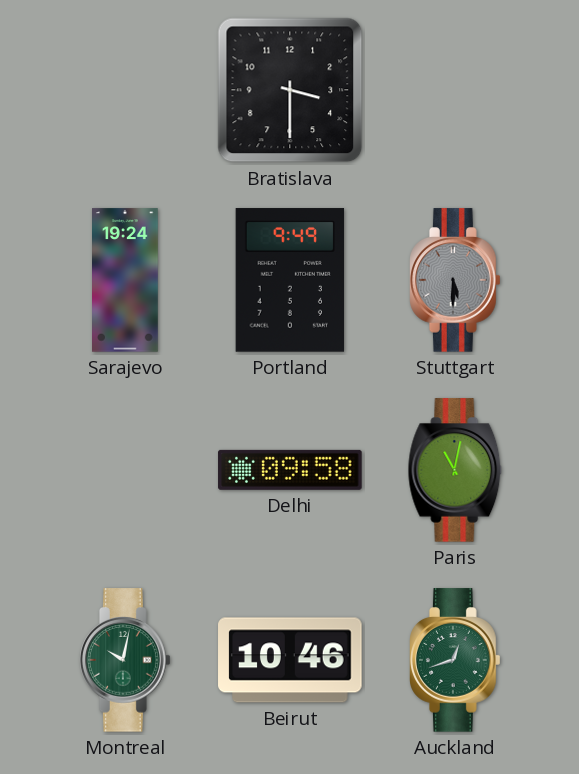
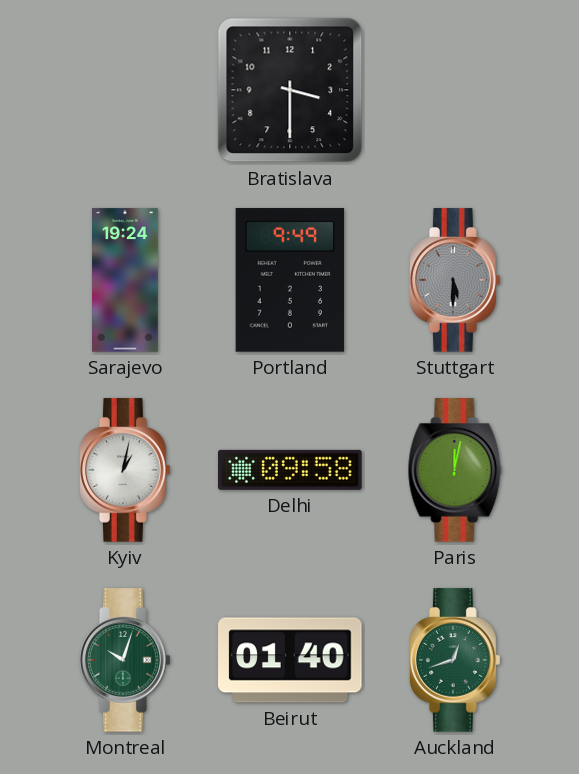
Kyiv: none -> 1:02 (126, 470)
Paris: 11:02 -> 12:02 (455, 470)
Montreal: 10:02 -> 10:03 (126, 660)
Beirut: 10:46 -> 01:40 (290, 660)
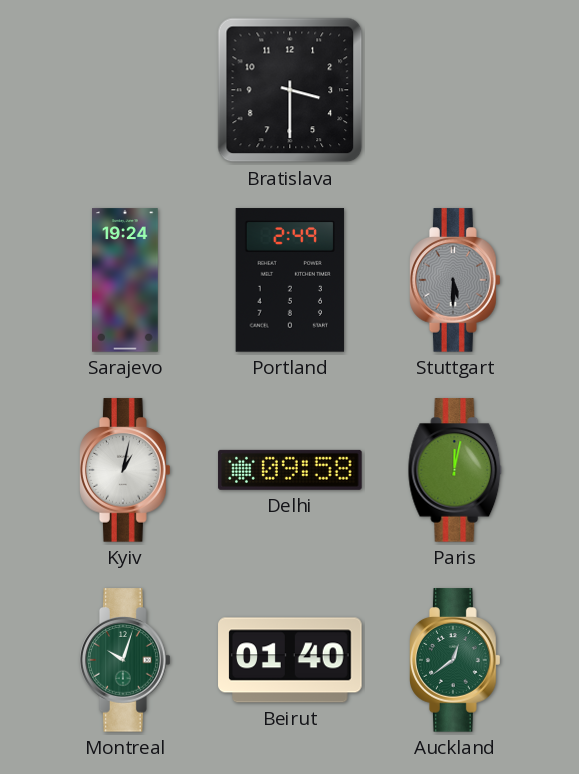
Portland: 9:49 -> 2:49 (290, 280)
Auckland: 12:42 -> 12:39 (456, 660)
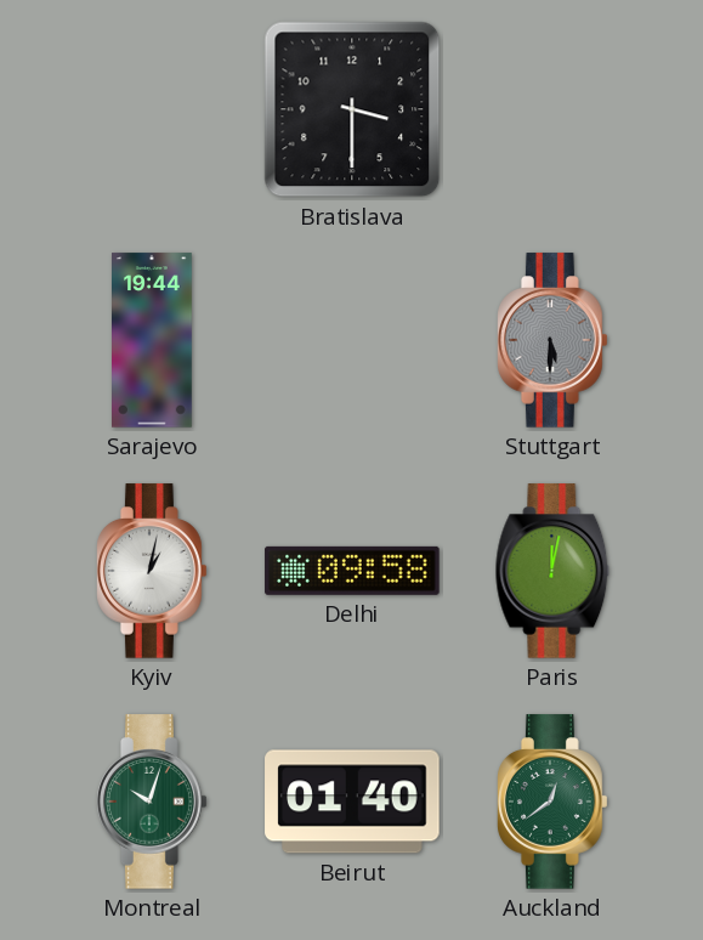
Sarajevo: 19:24 -> 19:44 (153, 340)
Portland: 2:49 -> none (290, 280)
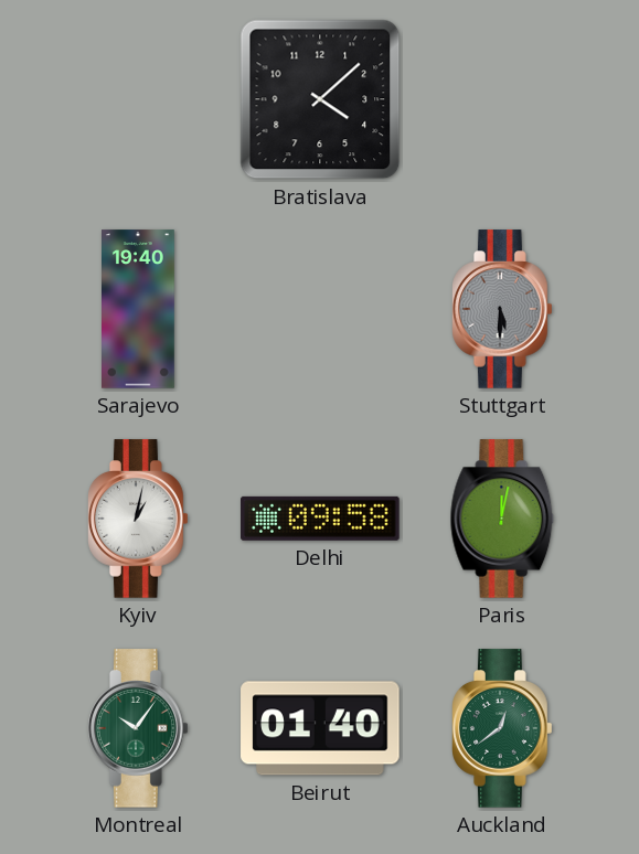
Bratislava: 3:30 -> 4:08 (320, 99)
Sarajevo: 19:44 -> 19:40 (139, 309)
Montreal: 10:03 -> 10:06 (139, 728)
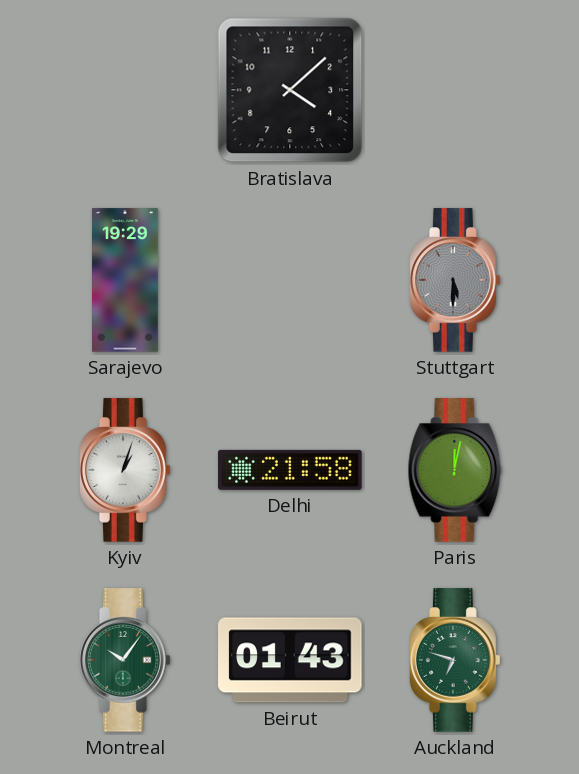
Sarajevo: 19:40 -> 19:29 (126, 280)
Kyiv: 1:02 -> 1:03 (126, 470)
Delhi: 09:58 -> 21:58 (290, 470)
Beirut: 01:40 -> 01:43 (290, 660)
Auckland: 12:39 -> 6:48 (456, 660)
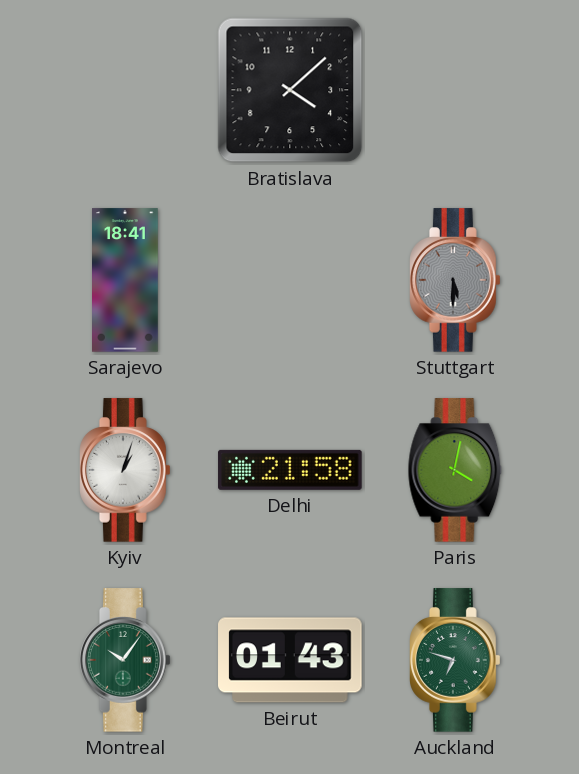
Sarajevo: 19:29 -> 18:41 (126, 280)
Paris: 12:02 -> 4:02 (455, 470)
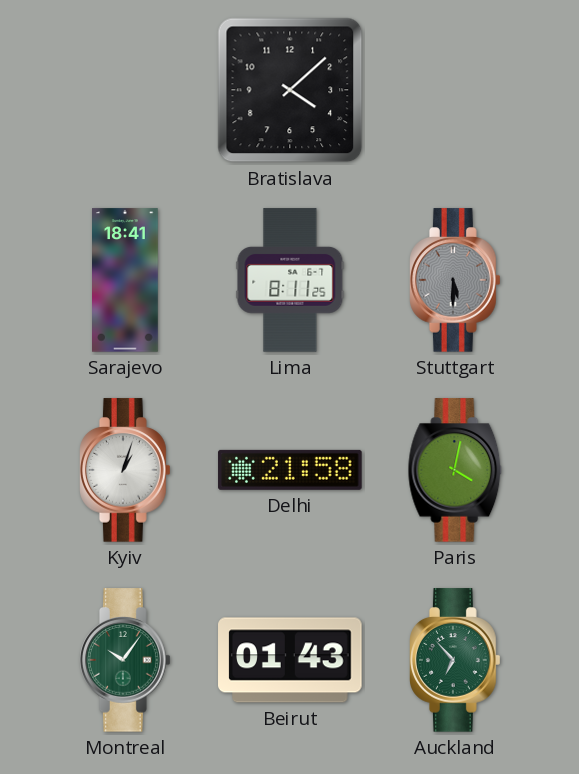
Lima: none -> 8:11 (290, 280)
Auckland: 6:48 -> 6:53 (456, 660)
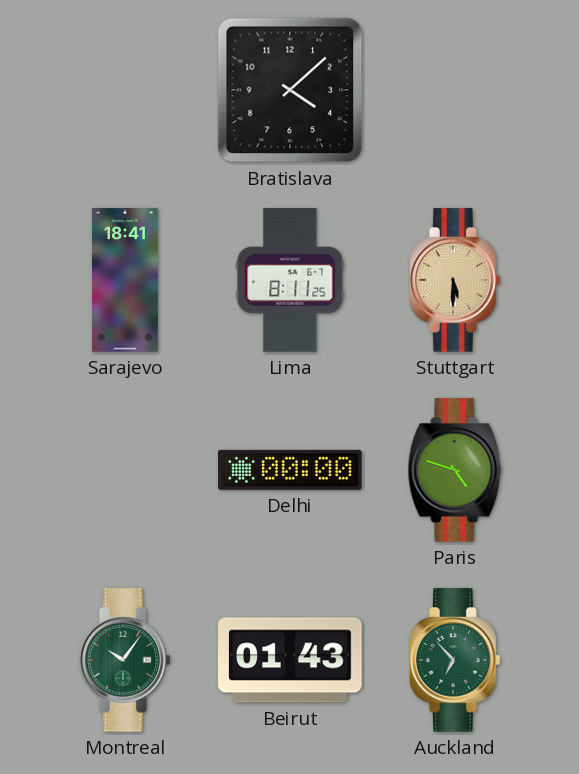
Stuttgart dial: grey -> champagne (456, 280)
Kyiv: 1:03 -> none (126, 470)
Delhi: 21:58 -> 00:00 (290, 470)
Paris: 4:02 -> 4:48 (455, 470)
